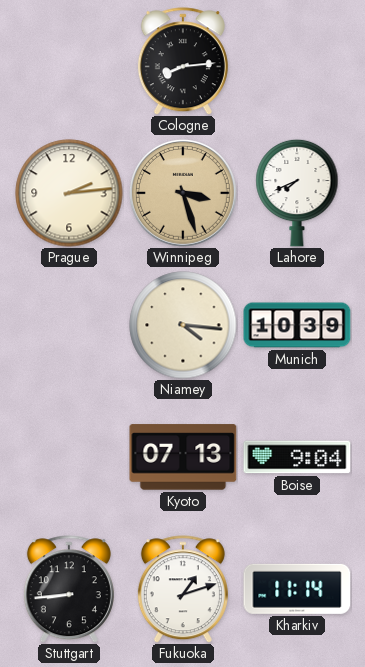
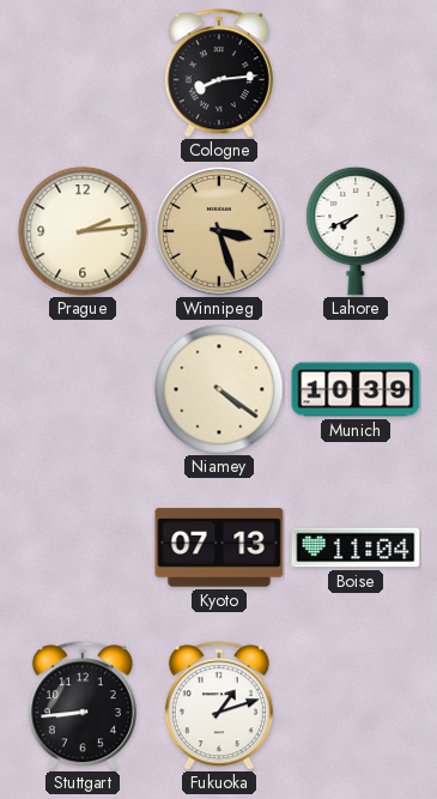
Niamey: 4:16 -> 4:21 (219, 389)
Boise: 9:04 -> 11:04 (356, 547)
Kharkiv: 11:14 -> none (297, 589)
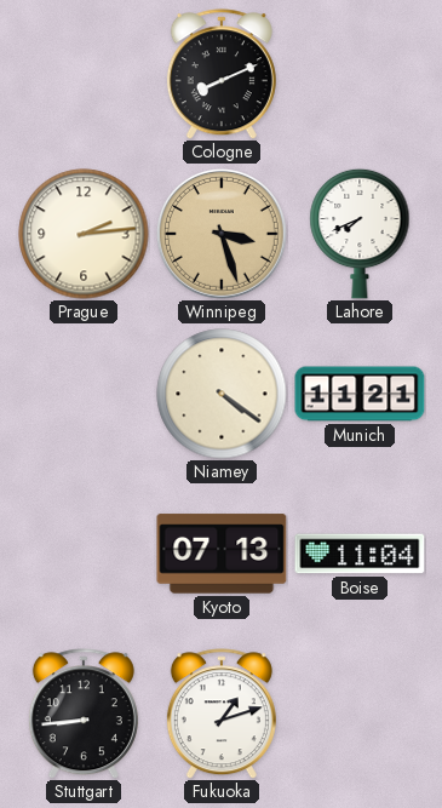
Cologne: 8:14 -> 8:11 (222, 74)
Munich: 10:39 -> 11:21 (360, 394)
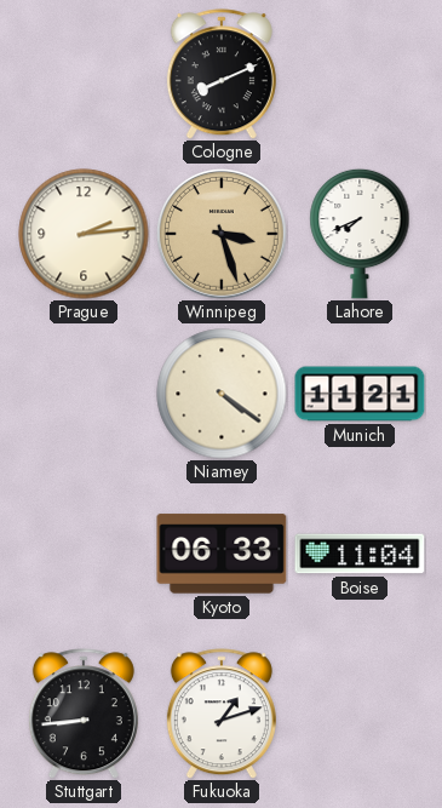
Kyoto: 07:13 -> 06:33 (222, 554)
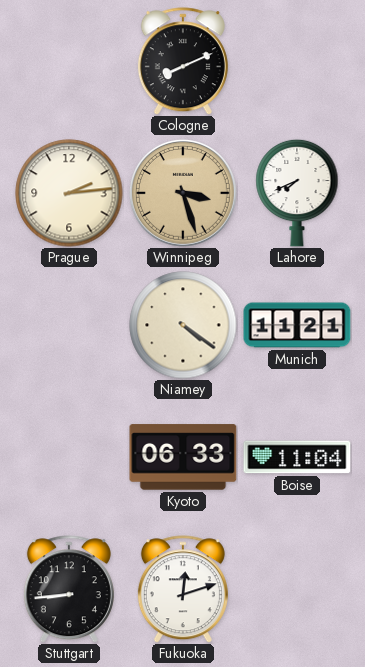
Fukuoka: 1:12 -> 12:12 (183, 589)
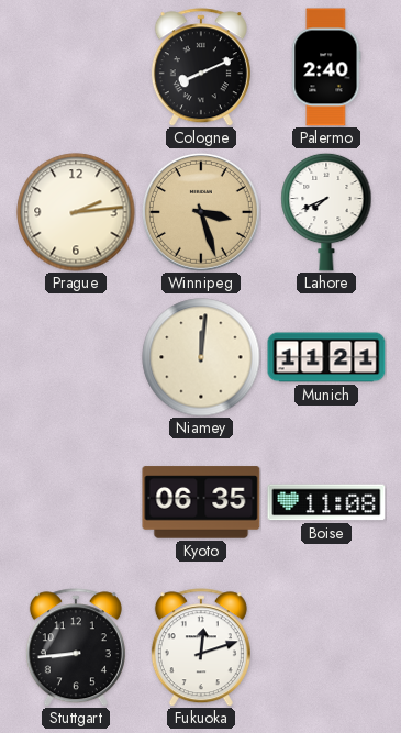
Palermo: none -> 2:40 (326, 67)
Niamey: 4:21 -> 12:01 (201, 357)
Kyoto: 06:33 -> 06:35 (201, 502)
Boise: 11:04 -> 11:08 (326, 502)
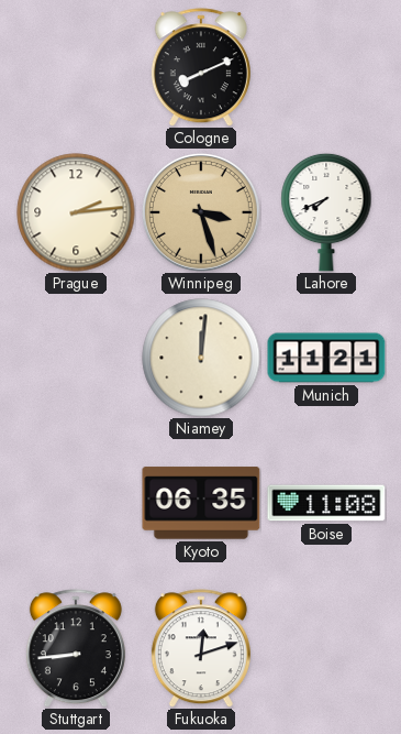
Palermo: 2:40 -> none (326, 67)
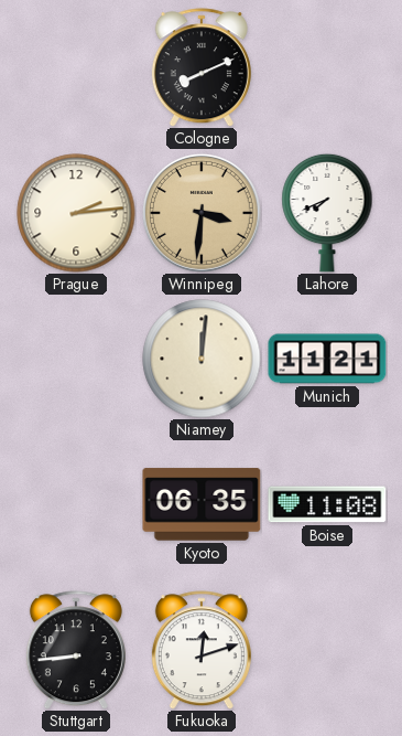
Winnipeg: 3:27 -> 3:31 (202, 213)
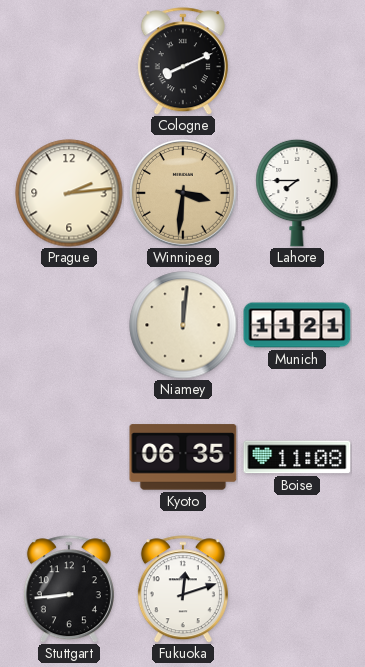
Lahore: 7:41 -> 7:45 (297, 193)
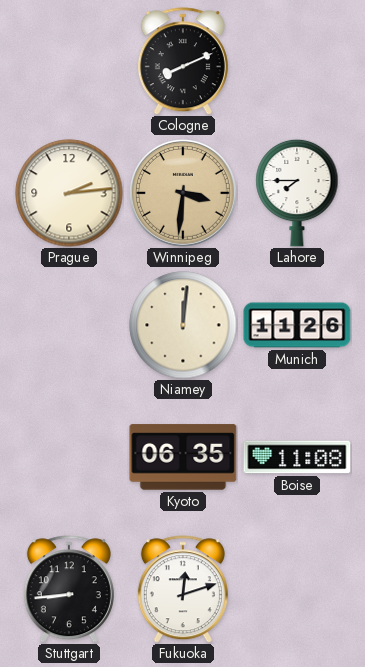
Munich: 11:21 -> 11:26 (297, 325)
